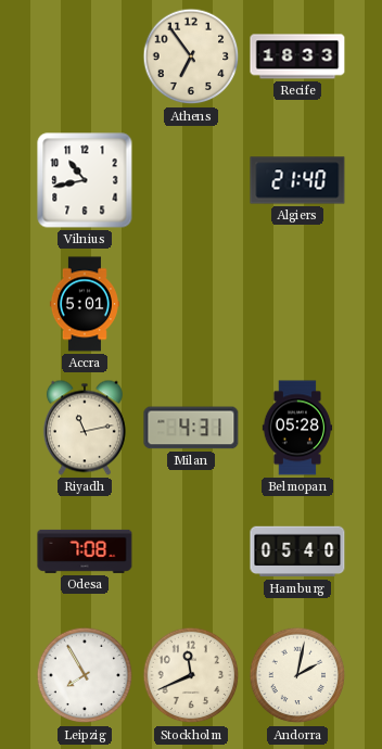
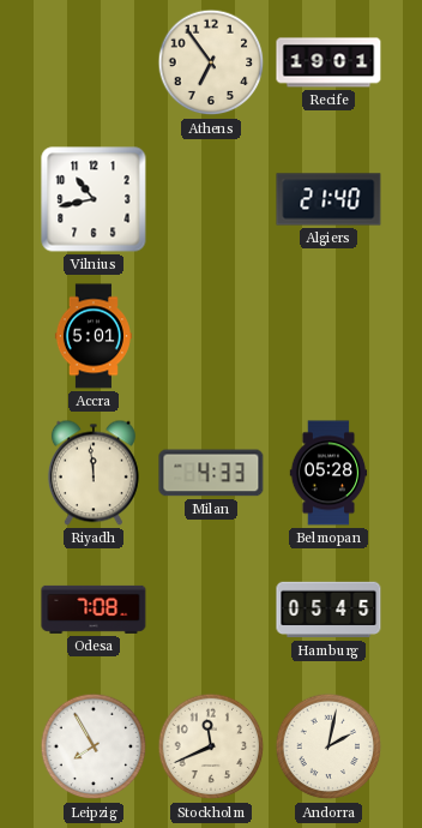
Recife: 18:33 -> 19:01 (328, 62)
Riyadh: 11:13 -> 11:59 (94, 473)
Milan: 4:31 -> 4:33 (211, 473)
Hamburg: 05:40 -> 05:45 (328, 610)
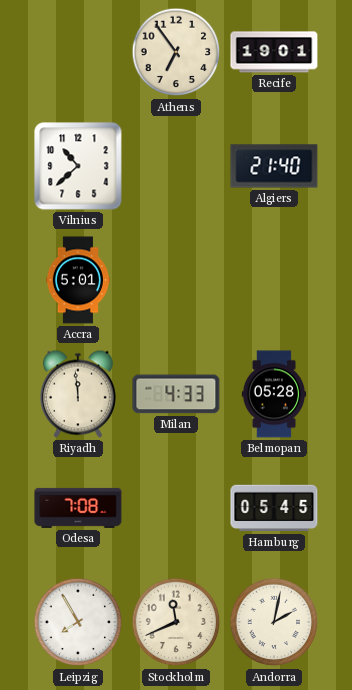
Vilnius: 10:43 -> 10:38 (78, 166)
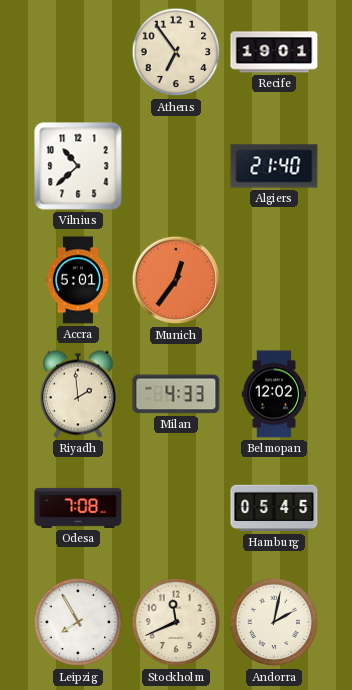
Munich: none -> 12:36 (176, 280)
Riyadh: 11:59 -> 1:59 (78, 394)
Belmopan: 05:28 -> 12:02 (274, 394)
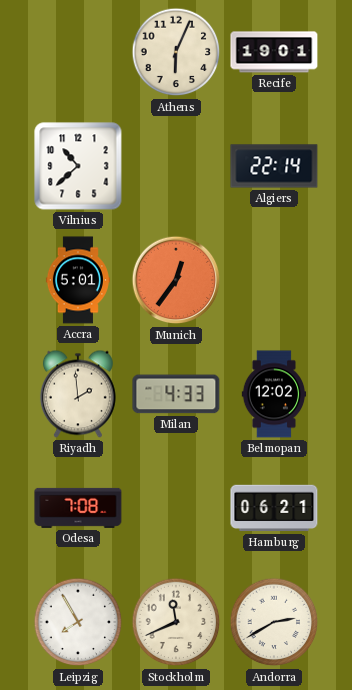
Athens: 6:54 -> 6:04 (176, 52)
Algiers: 21:40 -> 22:14 (274, 166)
Hamburg: 05:45 -> 06:21 (274, 508)
Andorra: 2:02 -> 2:40 (274, 622)
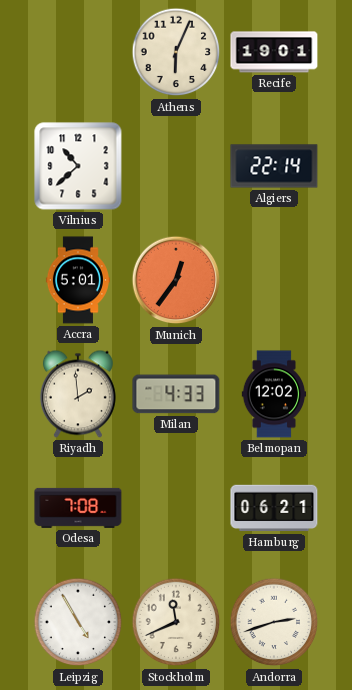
Leipzig: 7:55 -> 4:55 (78, 622)
Andorra: 2:40 -> 2:42 (274, 622)
